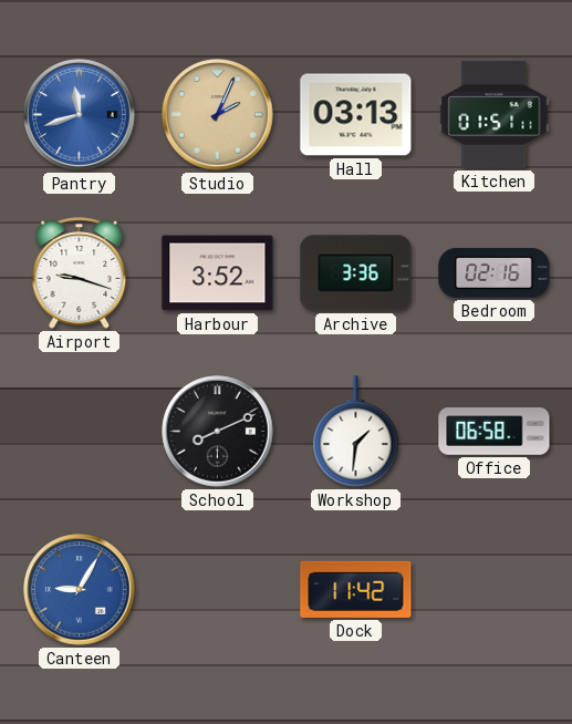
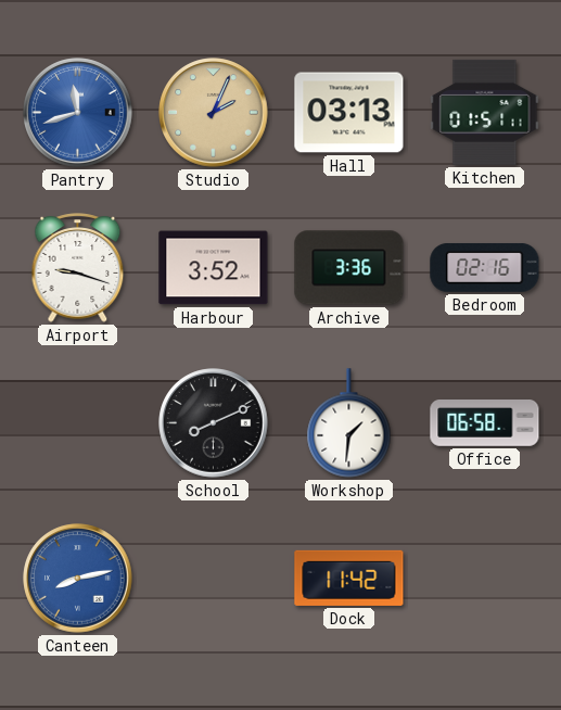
Canteen: 9:05 -> 8:13 (78, 579)
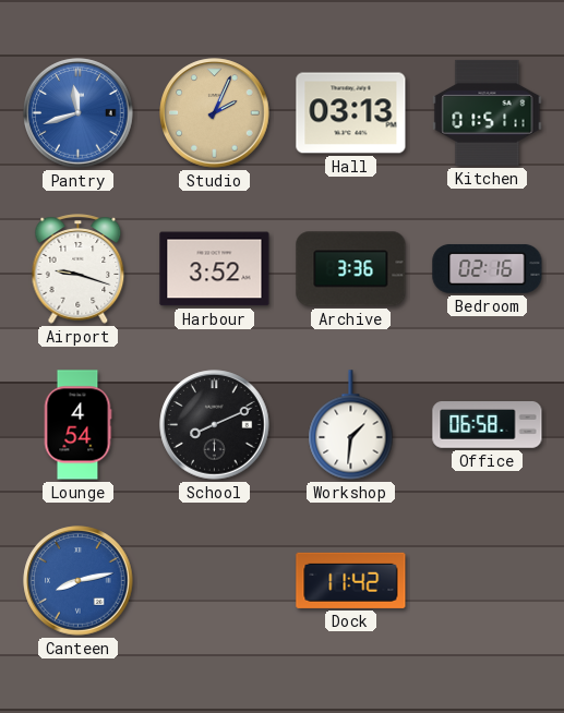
Lounge: none -> 4:54 (77, 425)
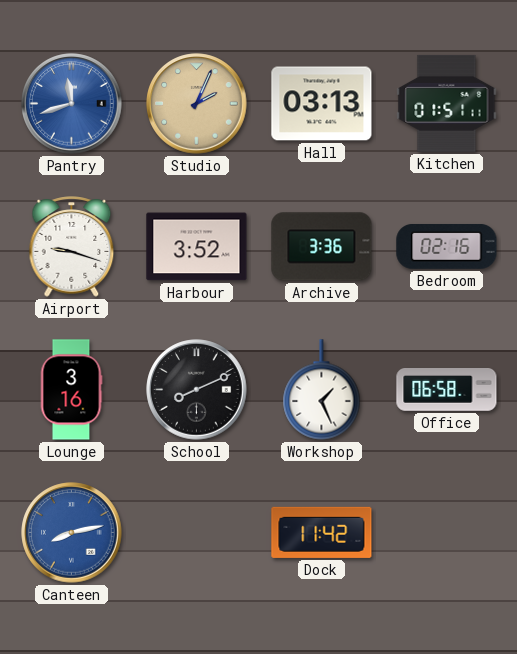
Lounge: 4:54 -> 3:16 (71, 390)
Workshop: 1:31 -> 1:26 (322, 390)
